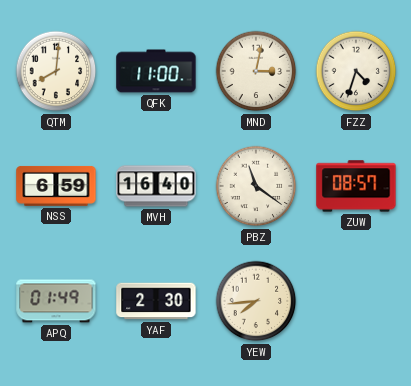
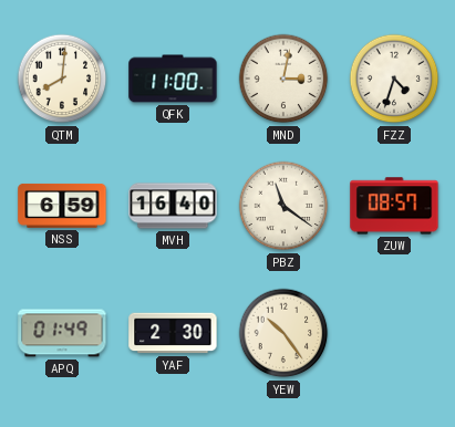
YEW: 7:44 -> 10:24 (283, 333)
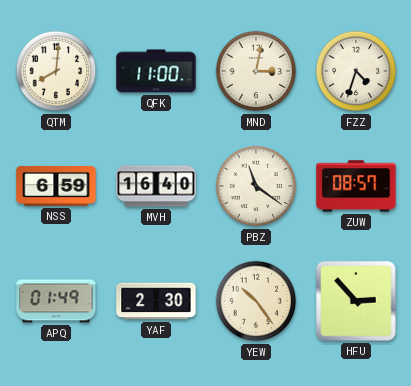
HFU: none -> 2:53 (356, 301)
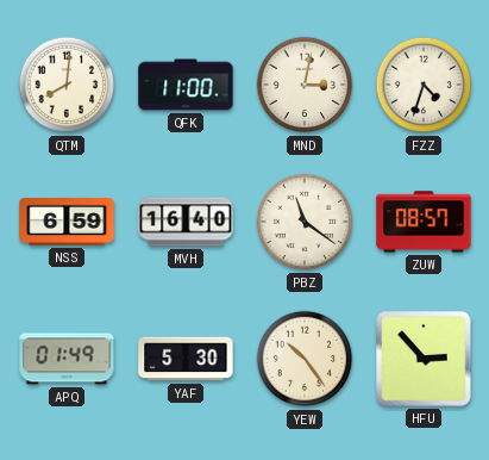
YAF: 2:30 -> 5:30 (186, 359)
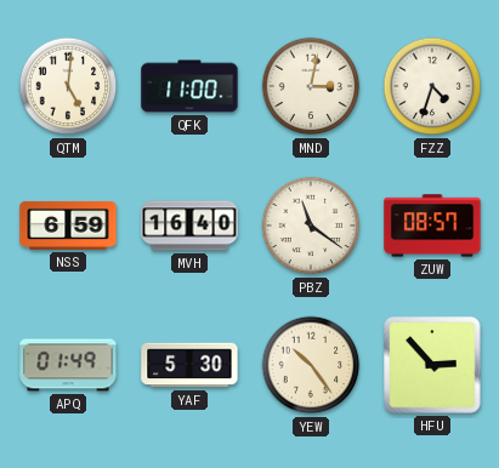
QTM: 8:01 -> 5:01 (68, 86)
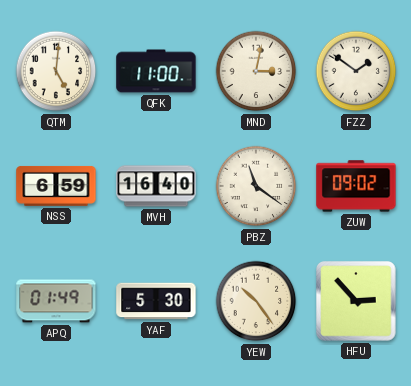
FZZ: 4:33 -> 1:51 (356, 71)
ZUW: 08:57 -> 09:02 (356, 186)
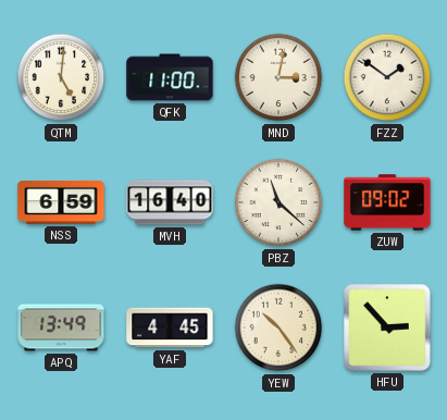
PBZ: 11:21 -> 11:22 (278, 202)
APQ: 01:49 -> 13:49 (61, 328)
YAF: 5:30 -> 4:45 (170, 328)
